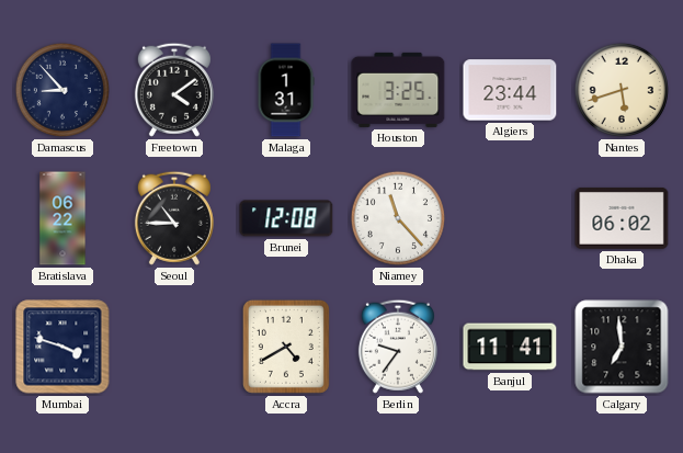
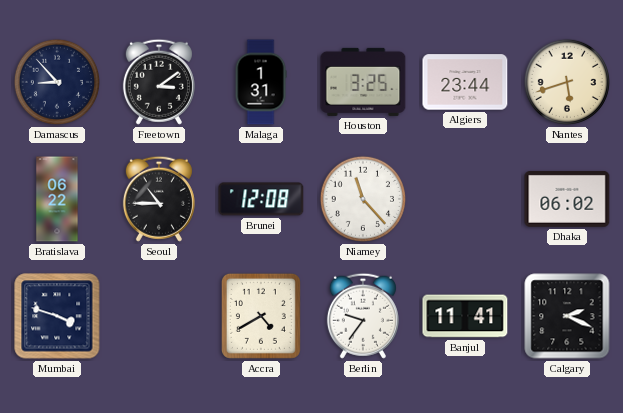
Freetown: 4:09 -> 3:09 (159, 82)
Calgary: 6:59 -> 2:19 (567, 316)
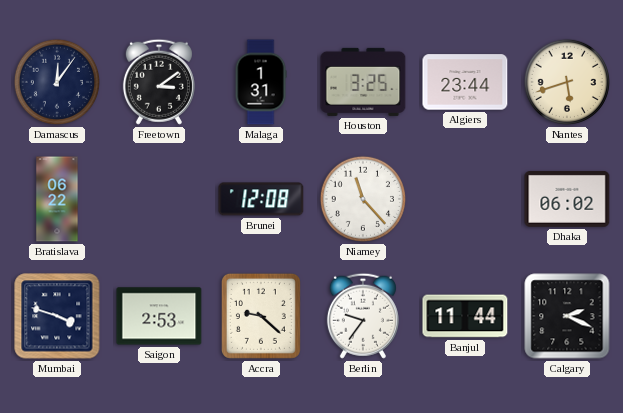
Damascus: 8:53 -> 12:06 (57, 82)
Seoul: 10:45 -> none (159, 199)
Saigon: none -> 2:53 (159, 316)
Accra: 4:40 -> 9:22 (261, 316)
Banjul: 11:41 -> 11:44 (465, 316)
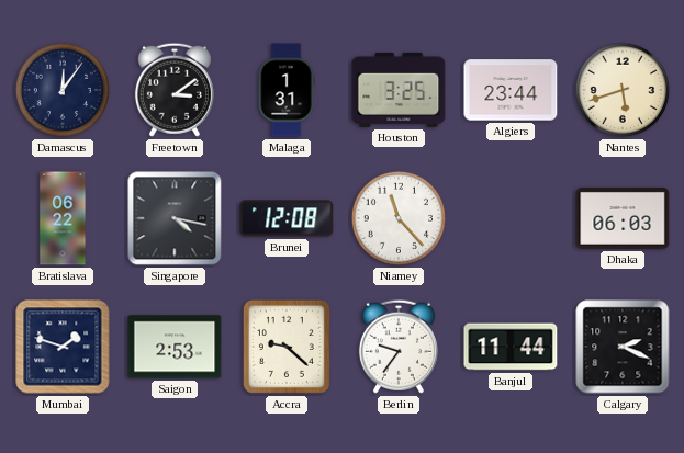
Singapore: none -> 4:17 (175, 218)
Dhaka: 06:02 -> 06:03 (623, 218)
Mumbai: 3:48 -> 1:48 (63, 347)
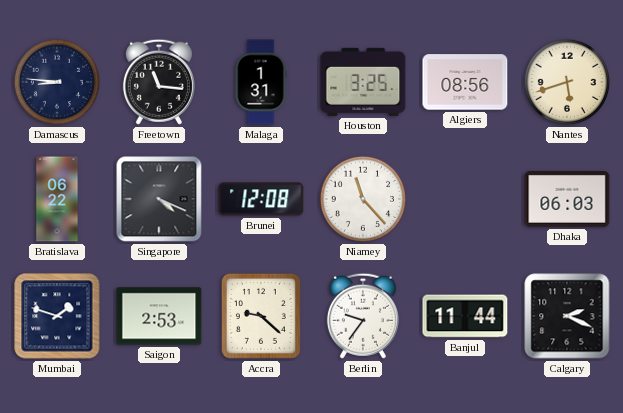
Damascus: 12:06 -> 8:46 (57, 82)
Freetown: 3:09 -> 11:16 (159, 82)
Algiers: 23:44 -> 08:56 (465, 82)
Singapore: 4:17 -> 4:19 (159, 199)
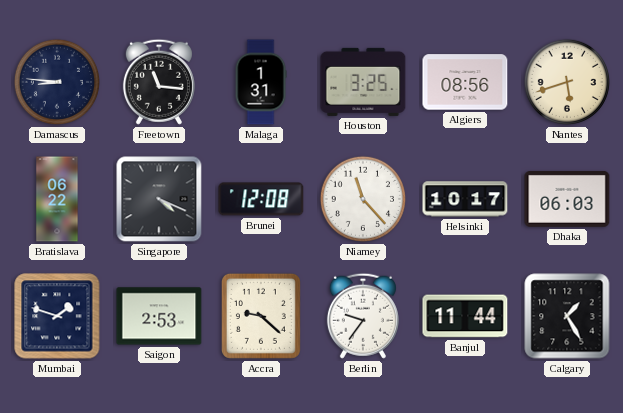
Helsinki: none -> 10:17 (465, 199)
Calgary: 2:19 -> 1:25 (567, 316)
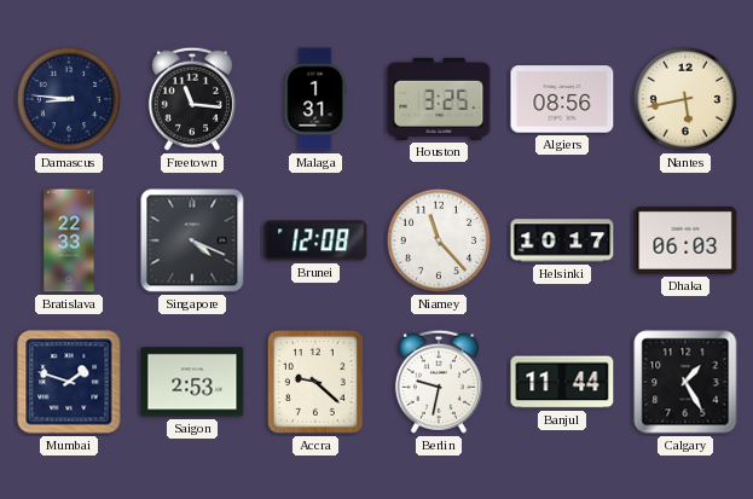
Nantes: 5:42 -> 5:43 (685, 99)
Bratislava: 06:22 -> 22:33 (69, 240)
Berlin: 9:36 -> 9:32 (439, 382)
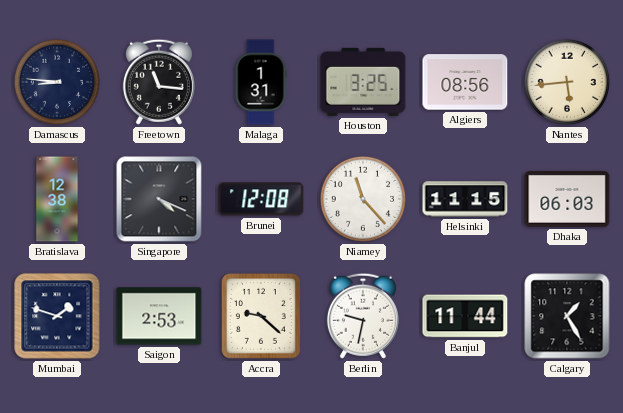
Nantes: 5:43 -> 5:44 (567, 82)
Bratislava: 22:33 -> 12:38 (57, 199)
Helsinki: 10:17 -> 11:15 (465, 199)
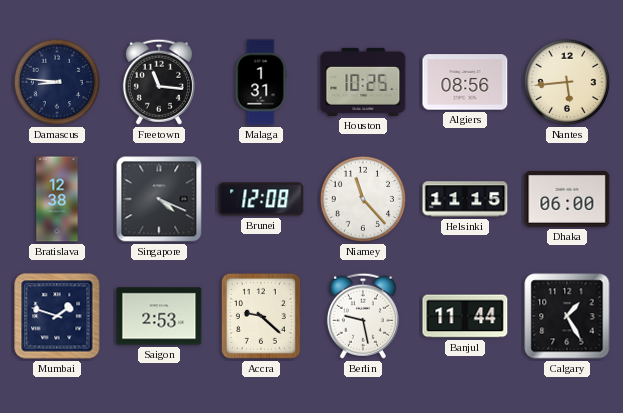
Houston: 3:25 -> 10:25 (363, 82)
Dhaka: 06:03 -> 06:00 (567, 199)
Berlin: 9:32 -> 9:28 (363, 316)
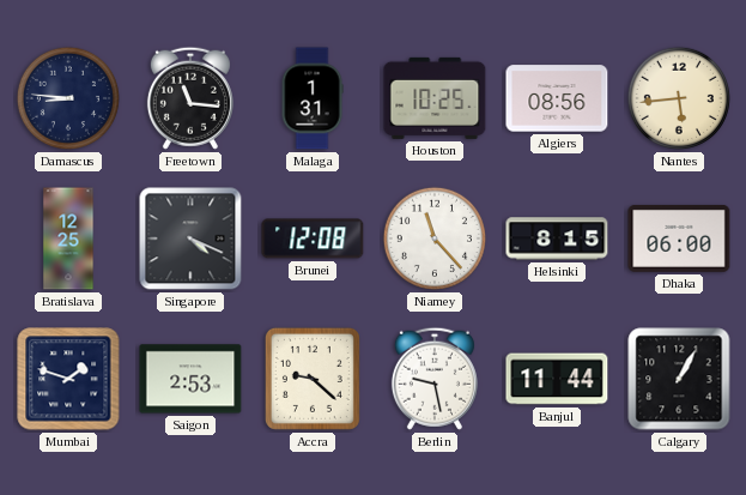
Bratislava: 12:38 -> 12:25 (68, 239)
Helsinki: 11:15 -> 8:15 (557, 239)
Calgary: 1:25 -> 1:05 (679, 379)
